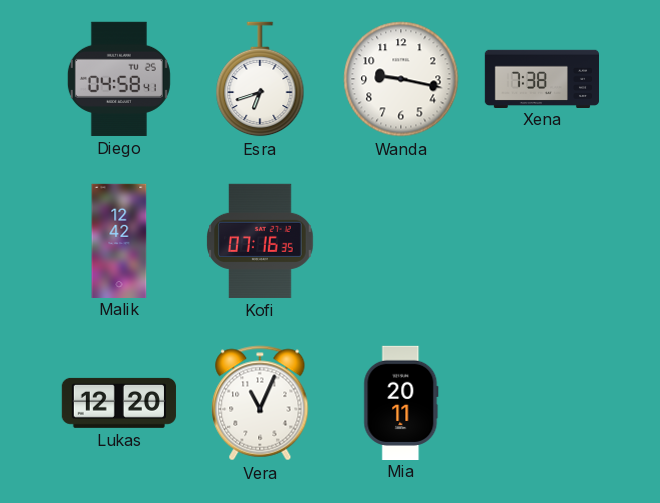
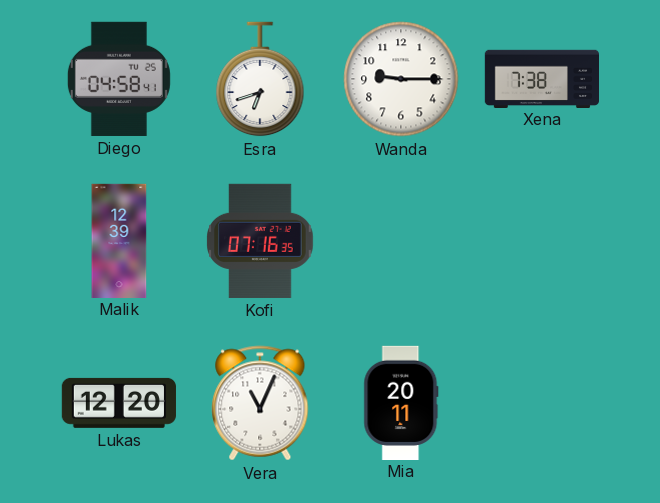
Wanda: 9:17 -> 9:15 (401, 79)
Malik: 12:42 -> 12:39 (119, 240)
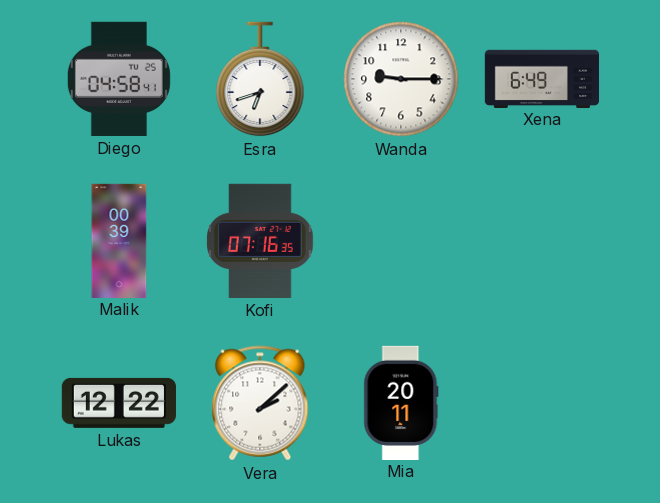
Xena: 7:38 -> 6:49 (541, 78)
Malik: 12:39 -> 00:39 (119, 240)
Lukas: 12:20 -> 12:22 (119, 403)
Vera: 11:04 -> 2:08 (260, 403)
